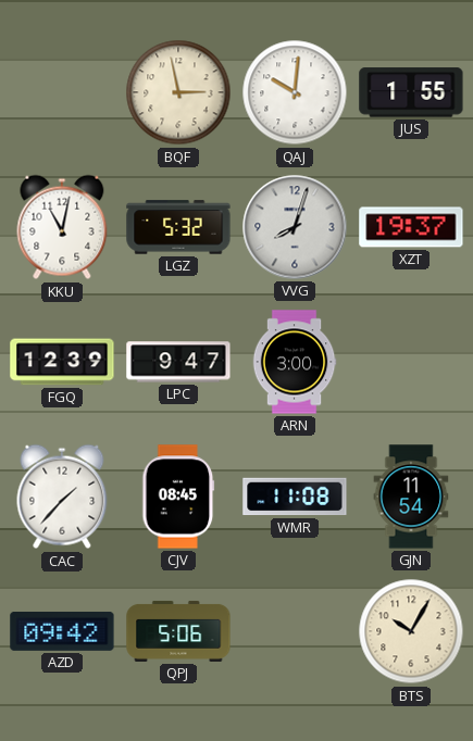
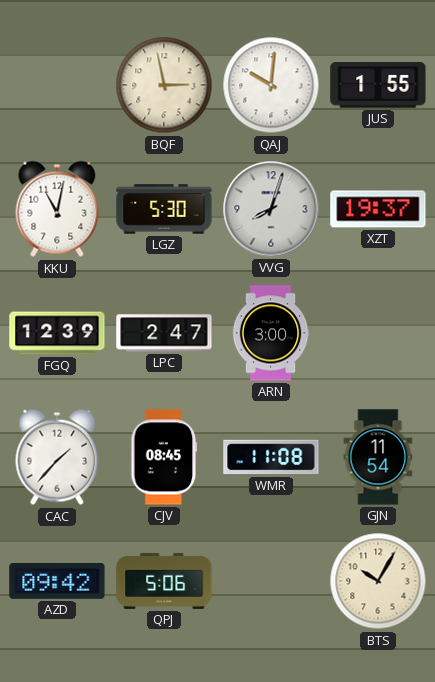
LGZ: 5:32 -> 5:30 (164, 209)
LPC: 9:47 -> 2:47 (164, 333)
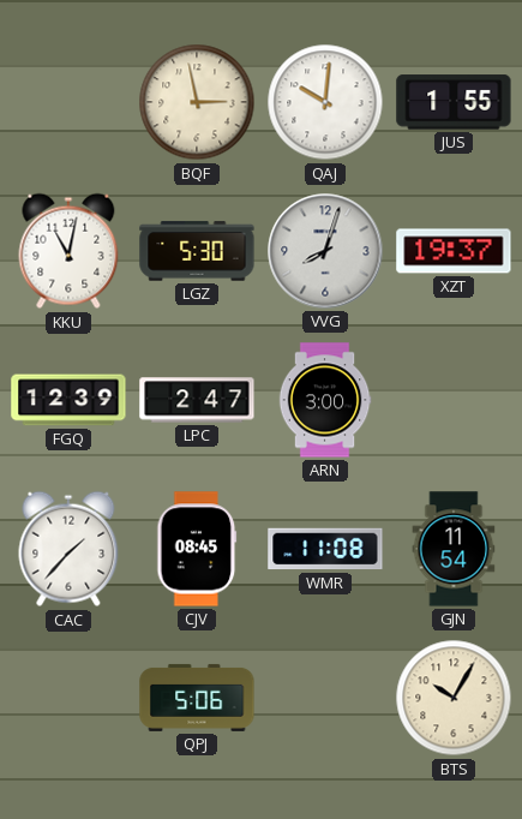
AZD: 09:42 -> none (57, 581)
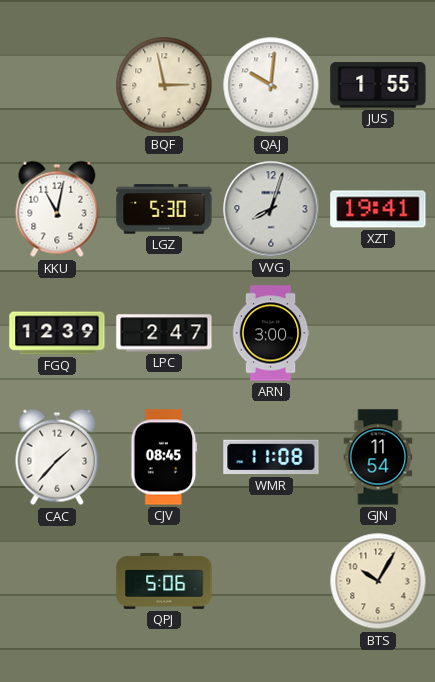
XZT: 19:37 -> 19:41 (378, 209)
